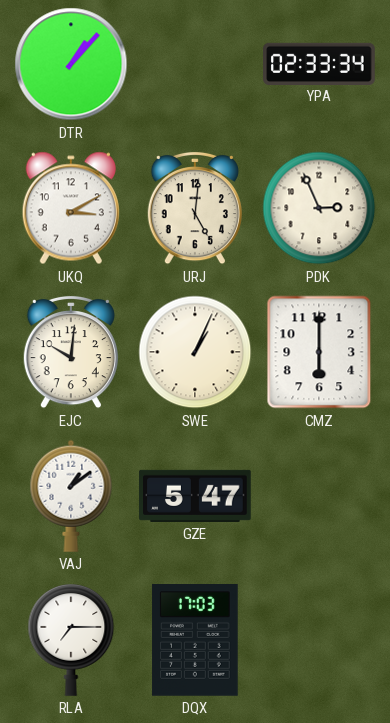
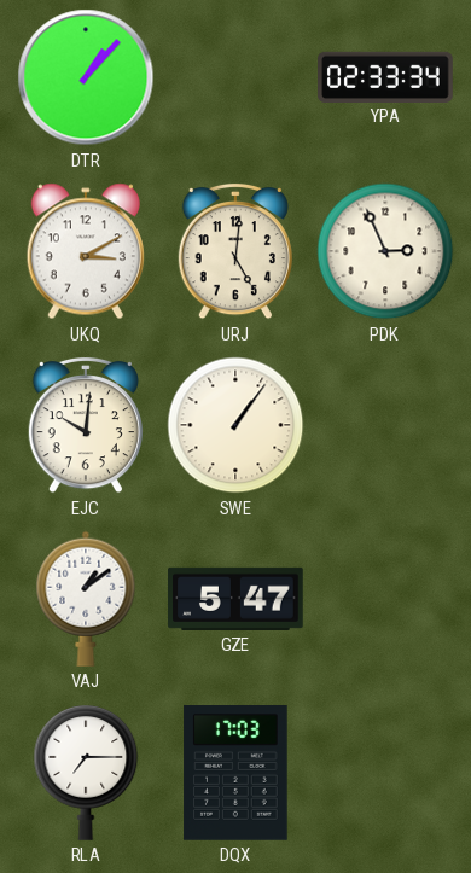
SWE: 1:04 -> 1:06 (235, 425)
CMZ: 6:00 -> none (319, 352)
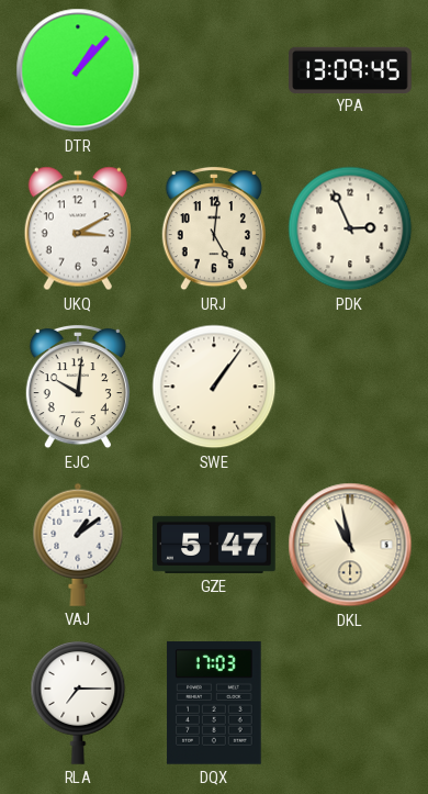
YPA: 02:33 -> 13:09 (350, 69)
DKL: none -> 10:58 (350, 545)
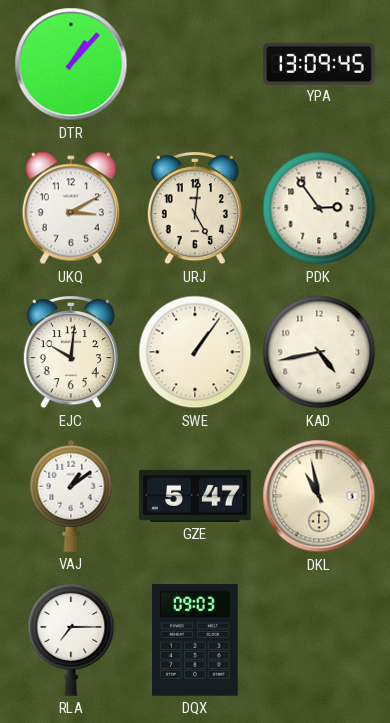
PDK: 2:56 -> 2:54 (319, 208)
KAD: none -> 4:43 (319, 352)
DQX: 17:03 -> 09:03 (195, 641)
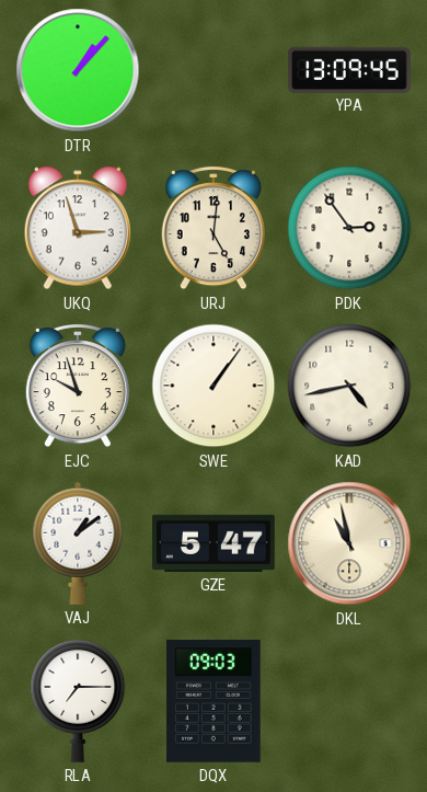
UKQ: 3:10 -> 2:57 (78, 228)
EJC: 10:01 -> 9:57 (78, 386)
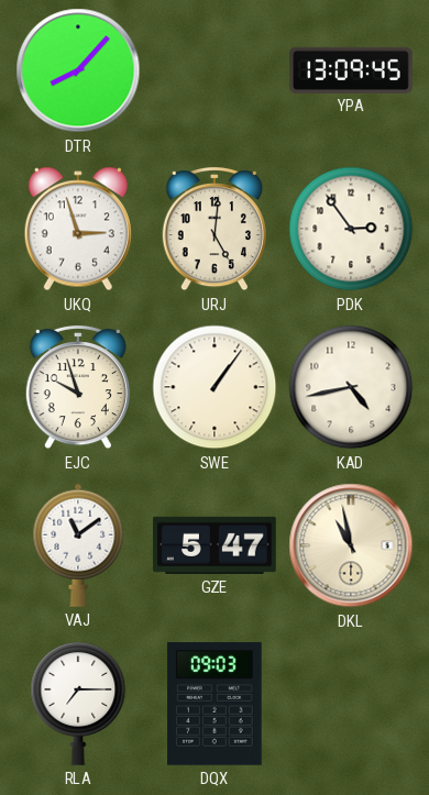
DTR: 1:07 -> 8:07 (78, 70)
VAJ: 1:09 -> 11:09 (78, 545)
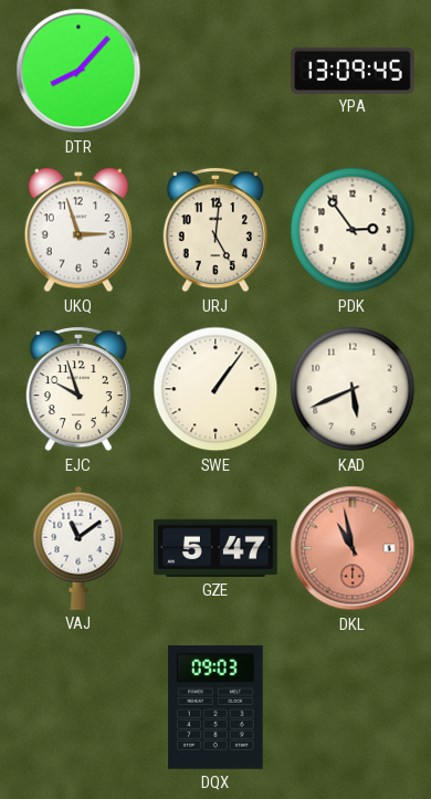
KAD: 4:43 -> 5:41 (353, 389)
DKL dial: cream -> salmon (353, 548)
RLA: 7:15 -> none (78, 704)
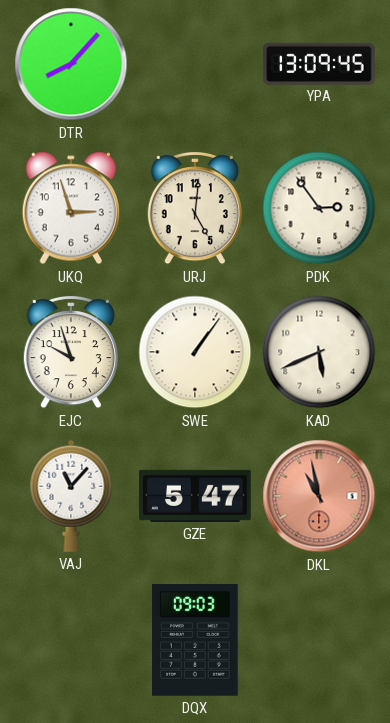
VAJ: 11:09 -> 11:07 (71, 496)
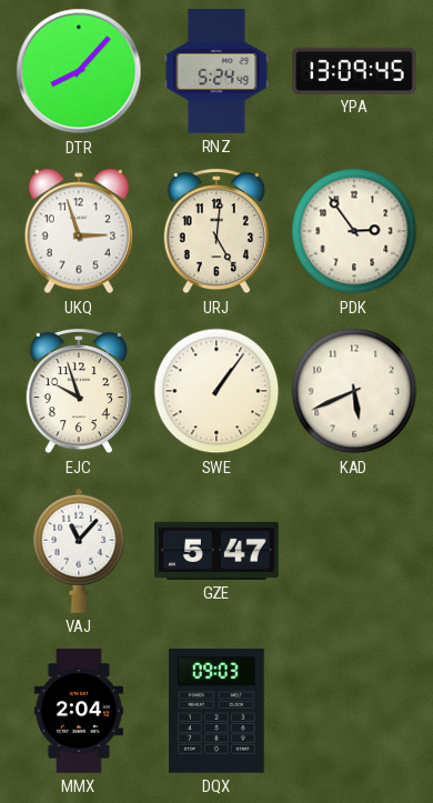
RNZ: none -> 5:24 (216, 71)
DKL: 10:58 -> none (319, 496)
MMX: none -> 2:04 (78, 711)
